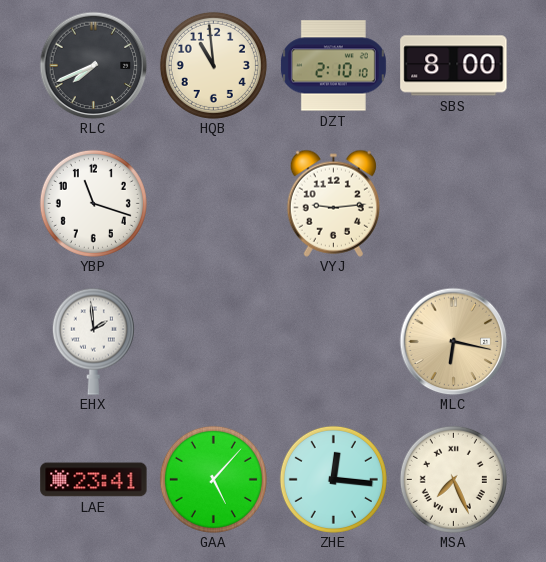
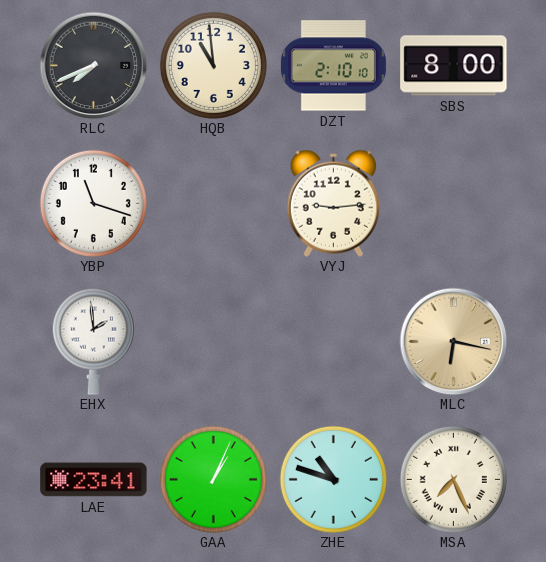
GAA: 5:07 -> 1:04 (213, 479)
ZHE: 12:16 -> 10:48 (333, 479)
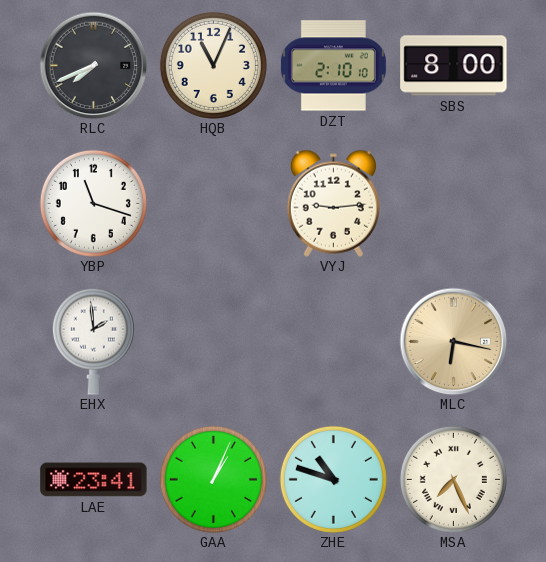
HQB: 10:59 -> 11:04 (213, 65)
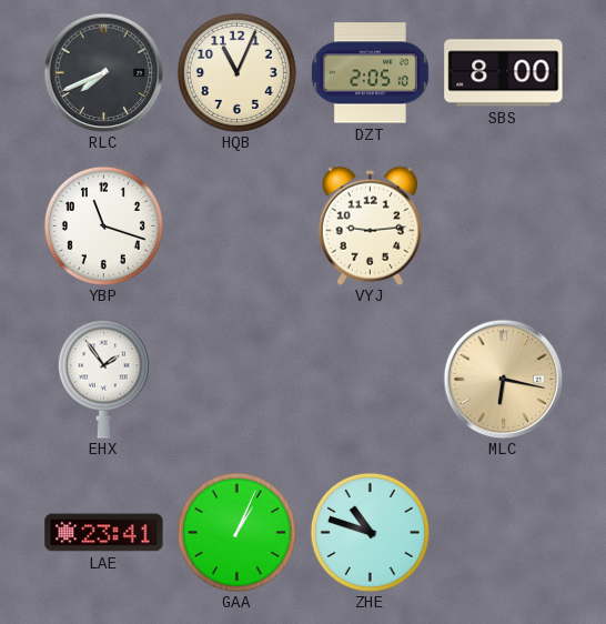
DZT: 2:10 -> 2:05 (370, 73)
EHX: 1:59 -> 1:54 (103, 379)
MSA: 7:26 -> none (453, 479)
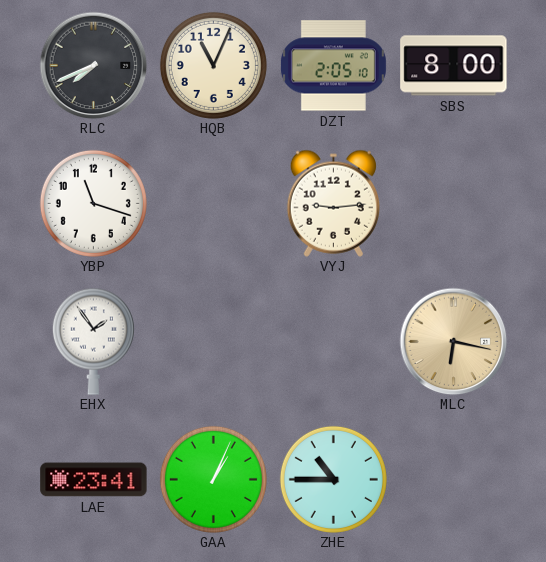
ZHE: 10:48 -> 10:45 (333, 479)
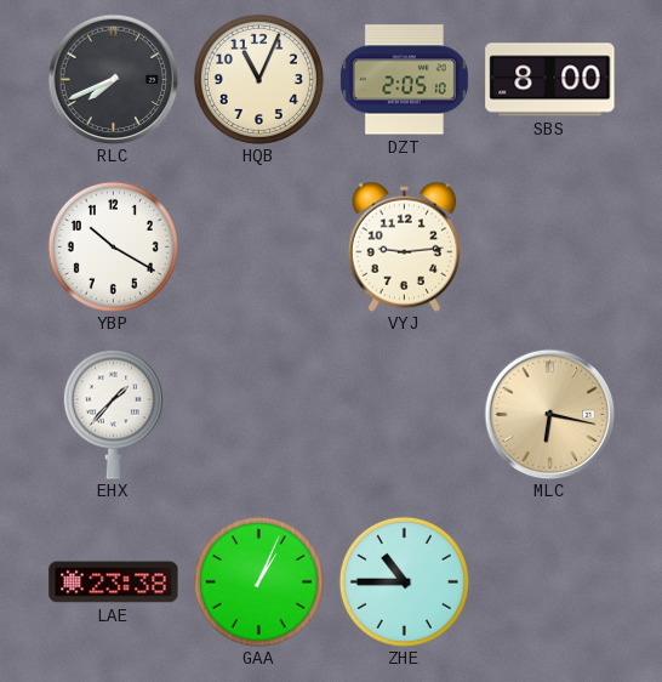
YBP: 11:18 -> 10:20 (113, 246)
EHX: 1:54 -> 1:37 (113, 414)
LAE: 23:41 -> 23:38 (114, 582)
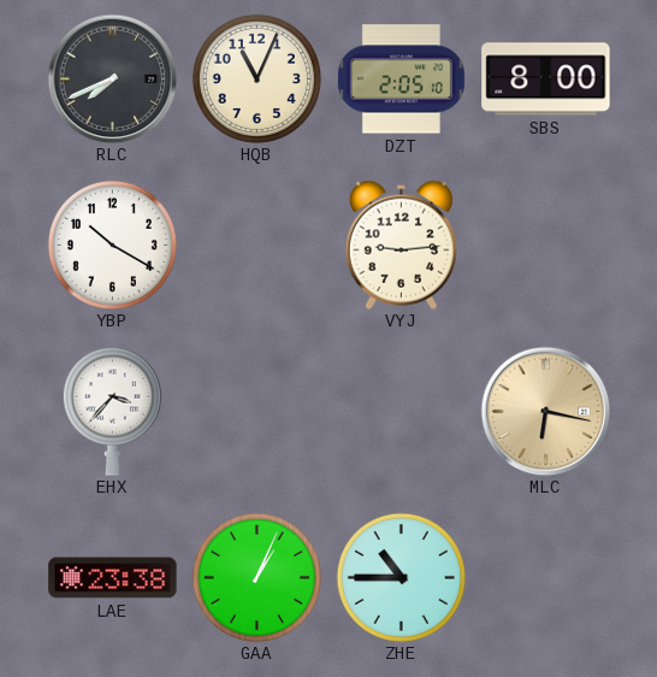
EHX: 1:37 -> 3:37 (112, 411)
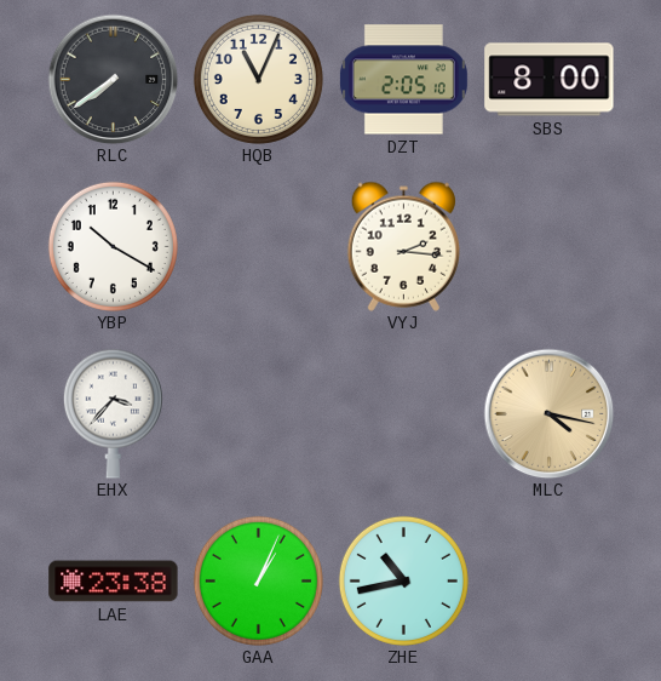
RLC: 7:41 -> 7:39 (113, 79)
VYJ: 9:14 -> 2:16 (403, 246)
MLC: 6:17 -> 4:17 (548, 413)
ZHE: 10:45 -> 10:43 (403, 580)
